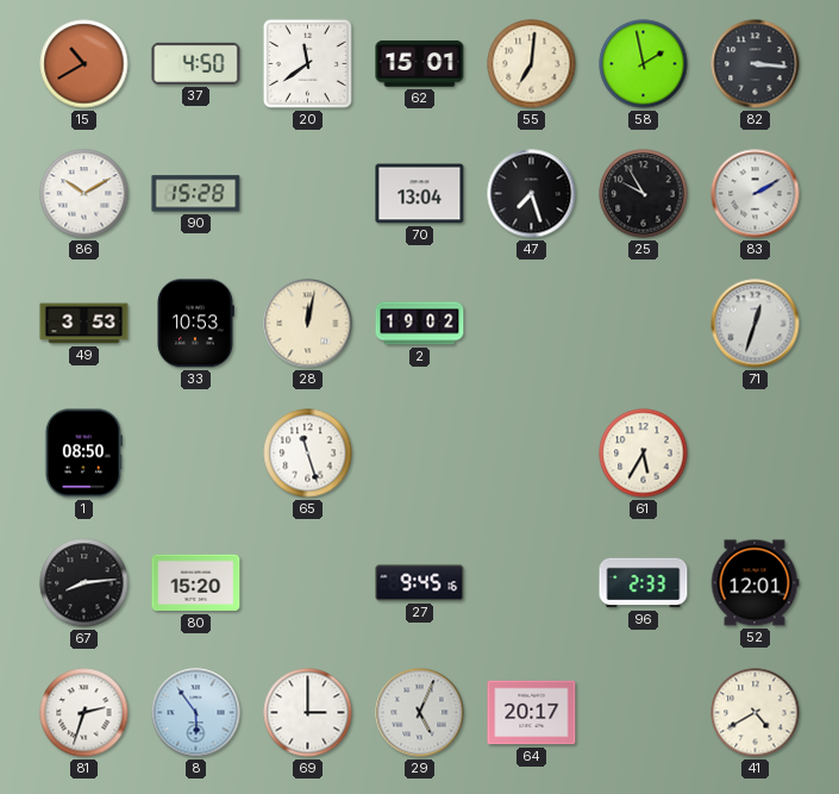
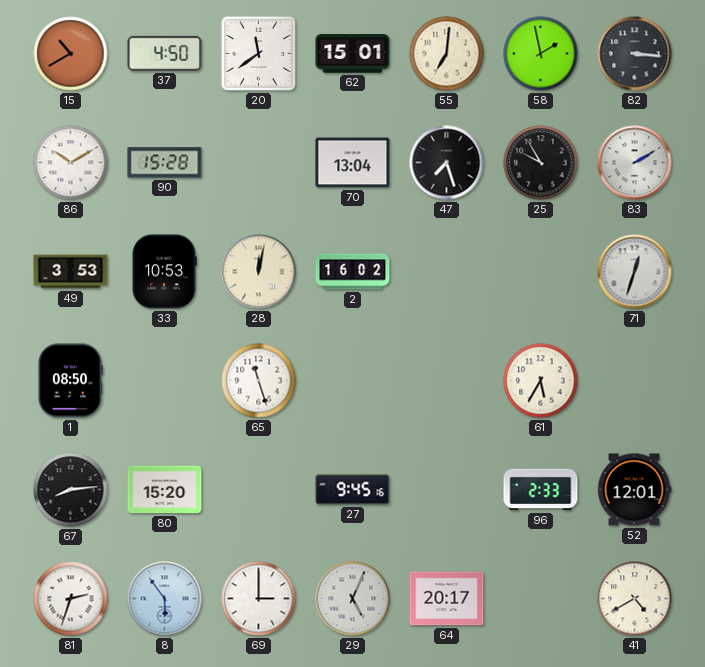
2: 19:02 -> 16:02 (353, 272)
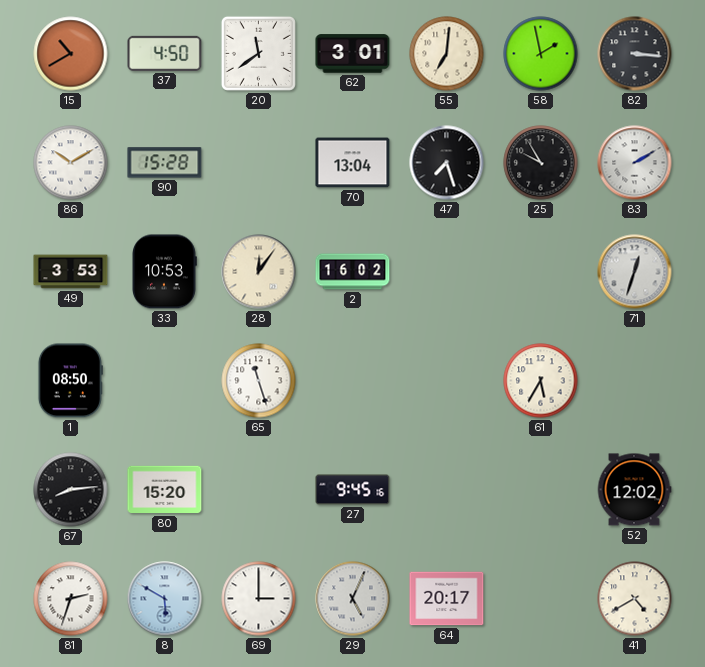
62: 15:01 -> 3:01 (353, 54)
28: 12:02 -> 12:06 (259, 272)
96: 2:33 -> none (541, 490)
52: 12:01 -> 12:02 (634, 490)
8: 5:54 -> 5:50 (165, 599)
